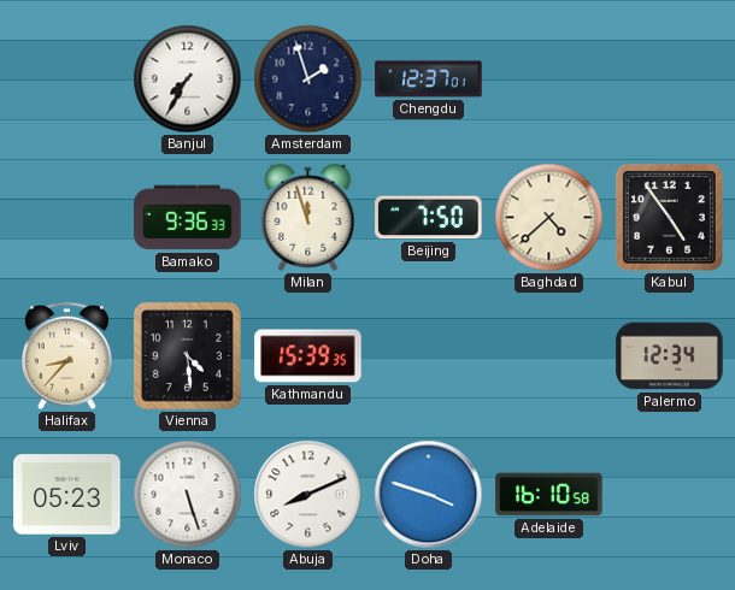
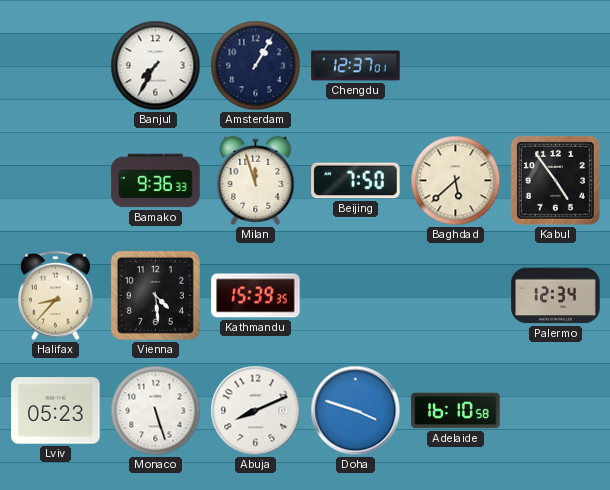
Amsterdam: 1:57 -> 1:05 (256, 66)
Baghdad: 4:38 -> 5:38 (456, 181)
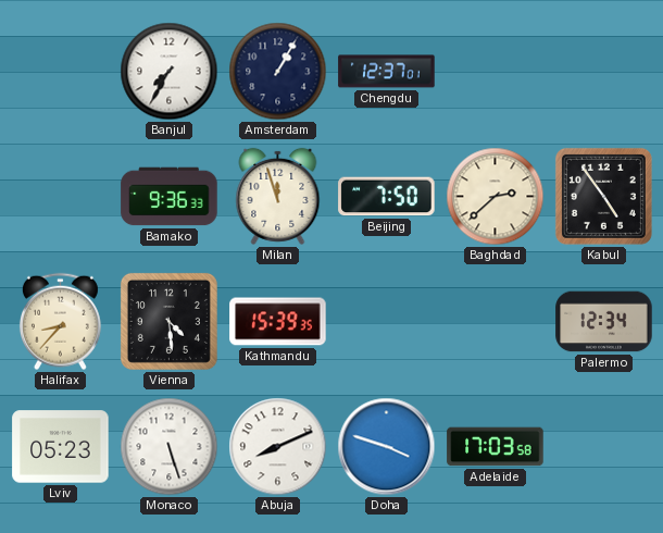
Baghdad: 5:38 -> 2:38 (496, 197)
Adelaide: 16:10 -> 17:03 (496, 447)
